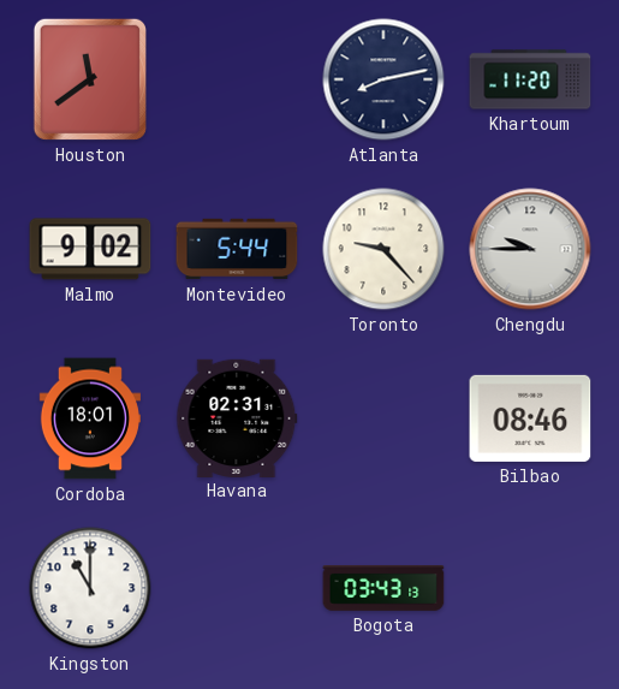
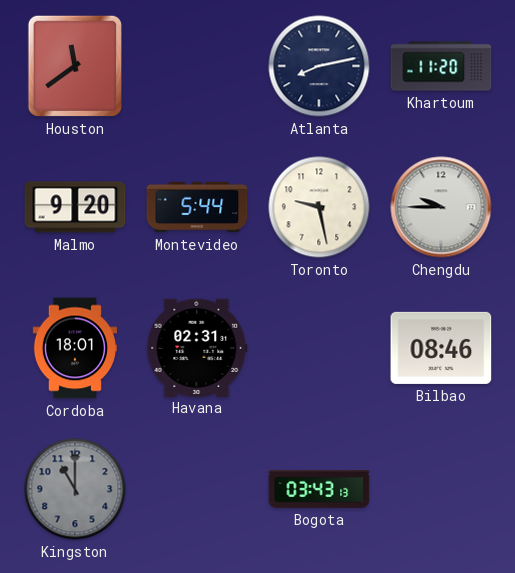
Malmo: 9:02 -> 9:20 (75, 207)
Toronto: 9:23 -> 9:28 (319, 207)
Kingston dial: white -> grey (75, 489)
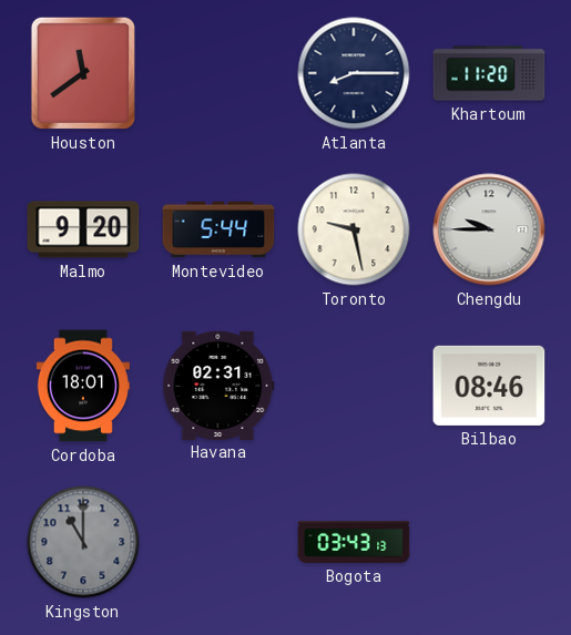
Atlanta: 8:13 -> 8:15 (354, 73)
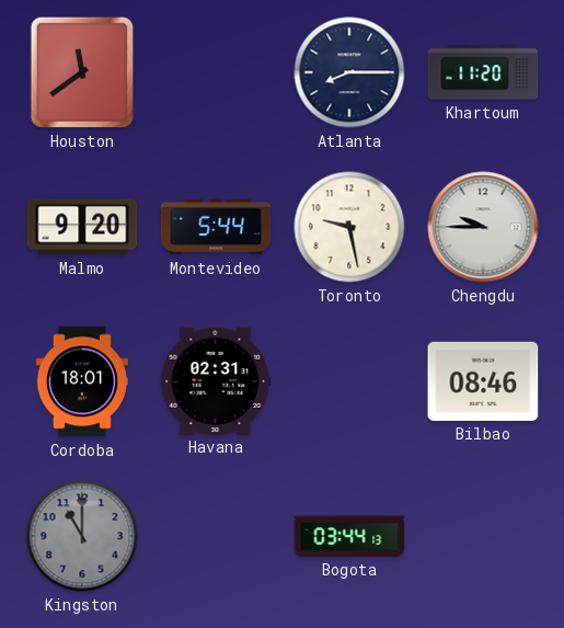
Bogota: 03:43 -> 03:44 (349, 537)
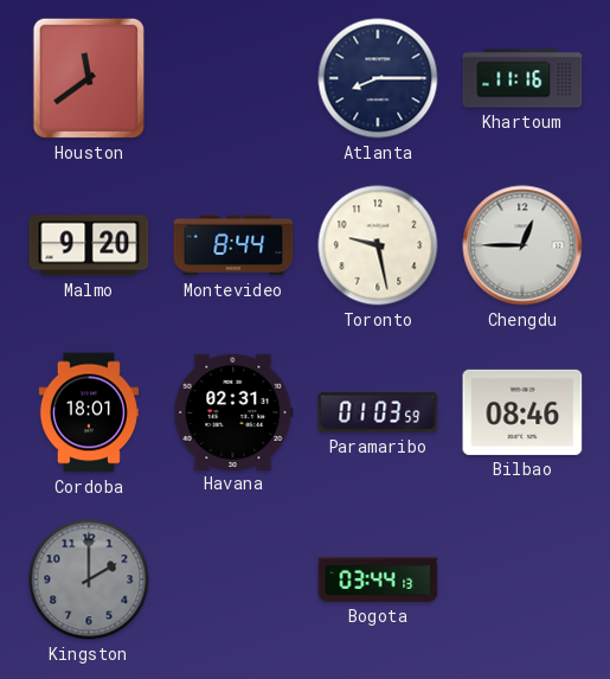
Khartoum: 11:20 -> 11:16 (522, 78)
Montevideo: 5:44 -> 8:44 (233, 245)
Chengdu: 9:45 -> 12:45 (522, 245)
Paramaribo: none -> 01:03 (378, 412)
Kingston: 11:00 -> 2:00 (89, 579)
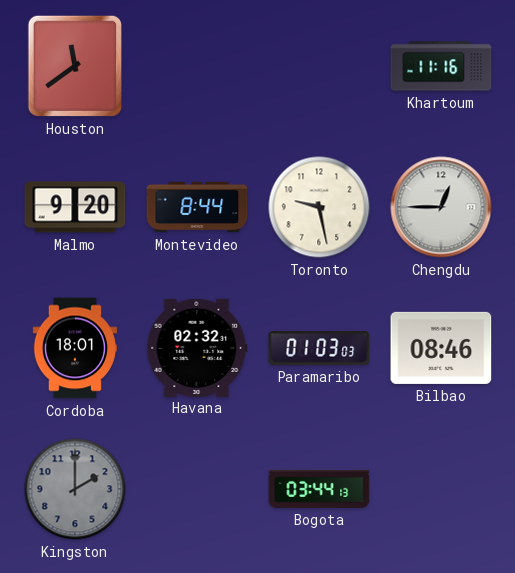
Atlanta: 8:15 -> none (378, 78)
Havana: 02:31 -> 02:32 (197, 347)
Paramaribo: 01:03:59 -> 01:03:03 (319, 348)
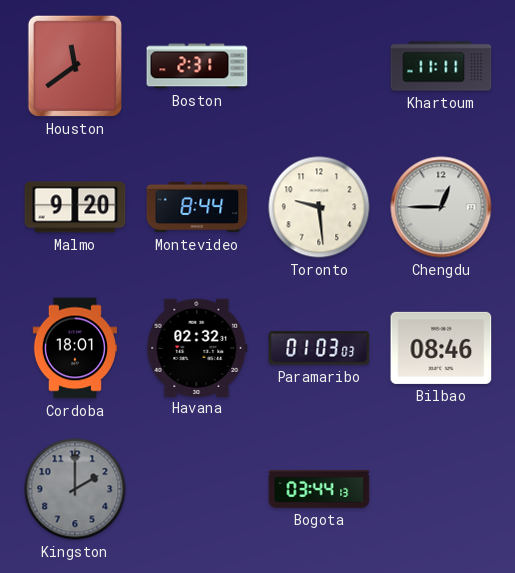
Boston: none -> 2:31 (197, 66)
Khartoum: 11:16 -> 11:11 (441, 66)
Toronto: 9:28 -> 9:29 (319, 207)
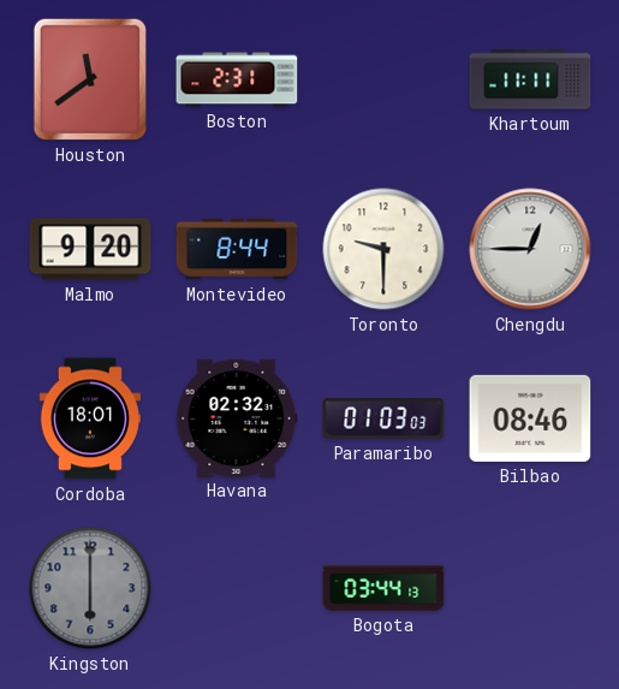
Toronto: 9:29 -> 9:30 (383, 249)
Kingston: 2:00 -> 6:00 (90, 588)
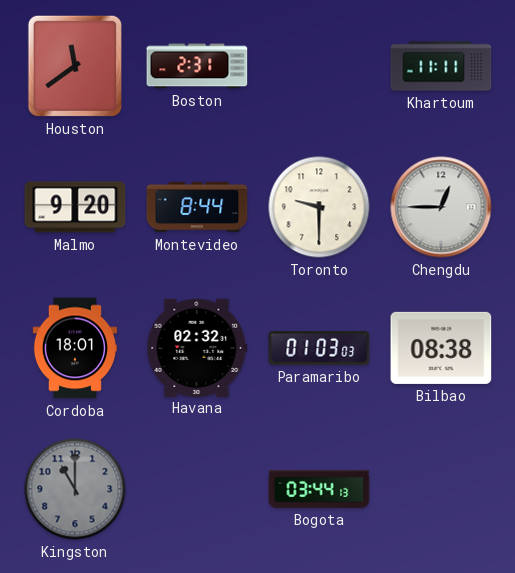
Bilbao: 08:46 -> 08:38 (441, 348)
Kingston: 6:00 -> 11:00 (75, 489)
